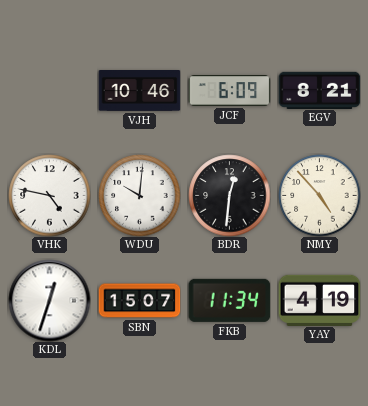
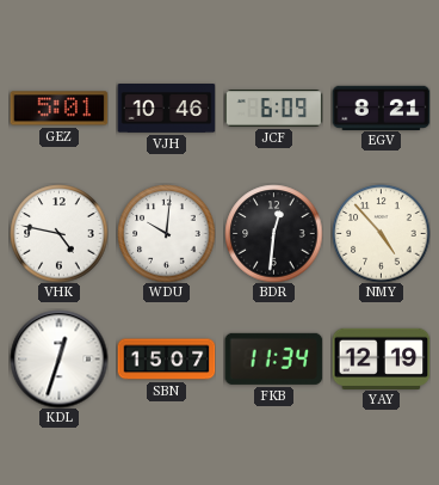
GEZ: none -> 5:01 (58, 109)
YAY: 4:19 -> 12:19 (381, 358)
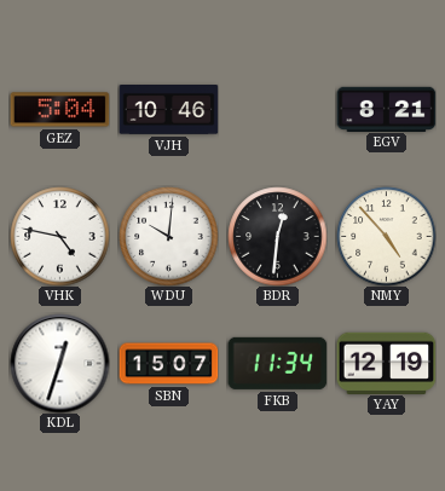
GEZ: 5:01 -> 5:04 (59, 110)
JCF: 6:09 -> none (273, 109)
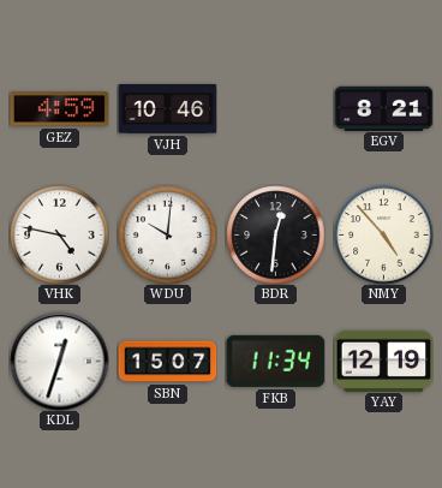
GEZ: 5:04 -> 4:59 (59, 109)
